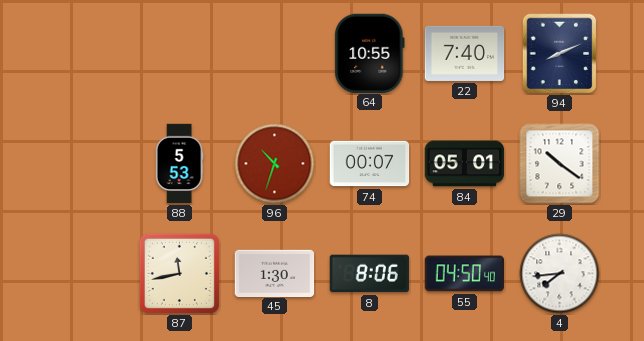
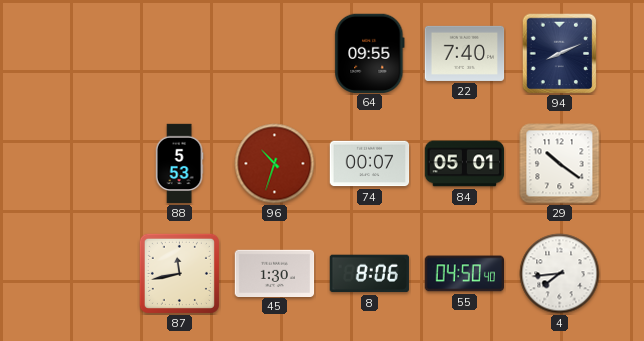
64: 10:55 -> 09:55 (370, 53)
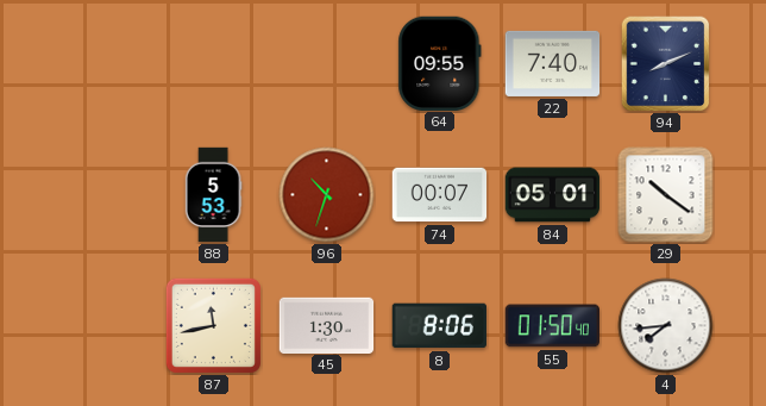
55: 04:50 -> 01:50 (552, 326)
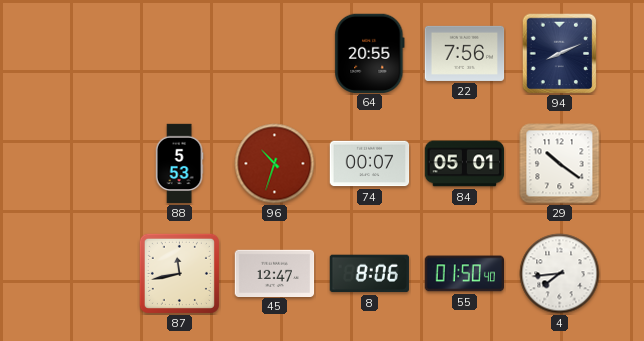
64: 09:55 -> 20:55 (370, 53)
22: 7:40 -> 7:56 (465, 53)
45: 1:30 -> 12:47 (275, 273)
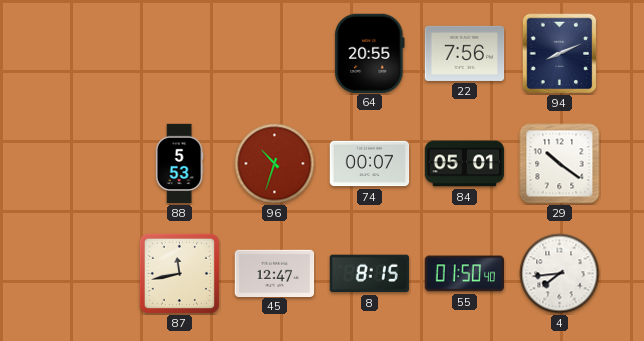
8: 8:06 -> 8:15 (369, 274)
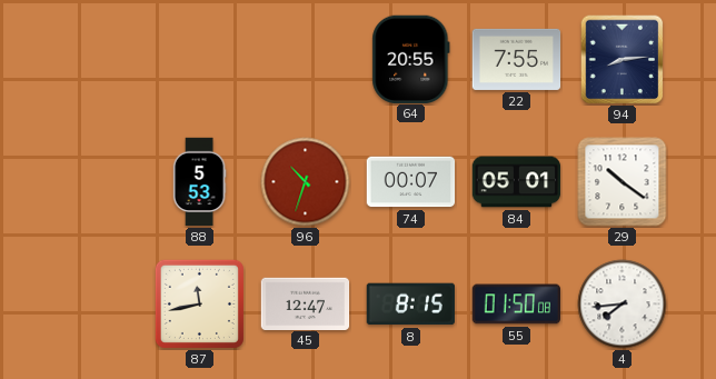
22: 7:56 -> 7:55 (517, 59)
94: 8:11 -> 8:14 (623, 60)
55: 01:50:40 -> 01:50:08 (516, 305)
